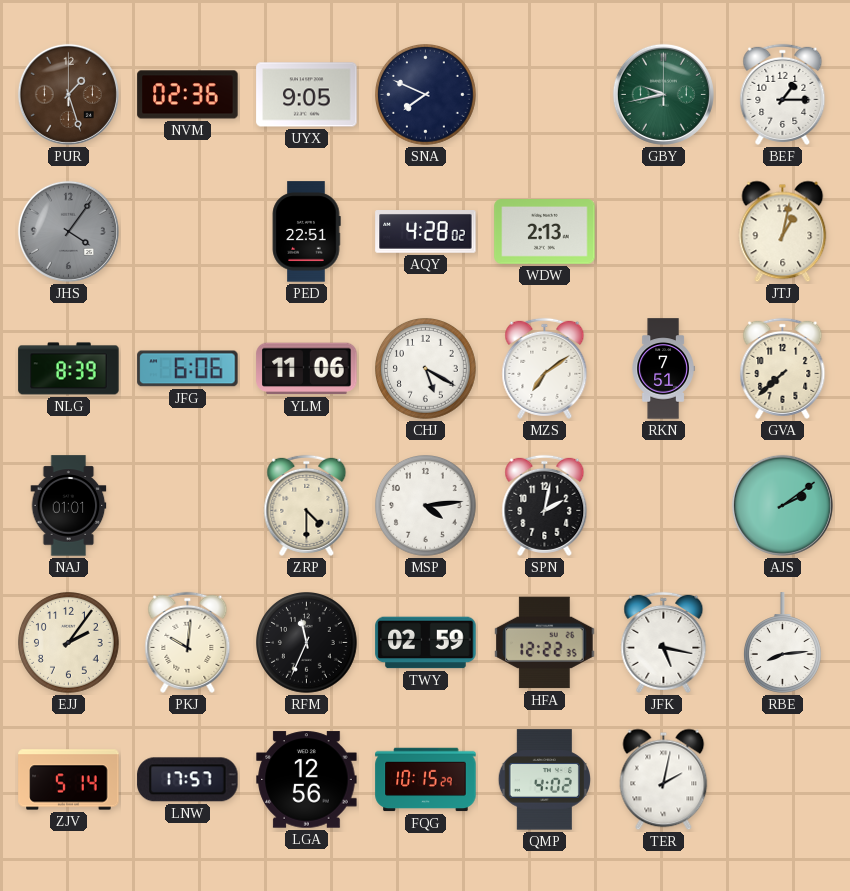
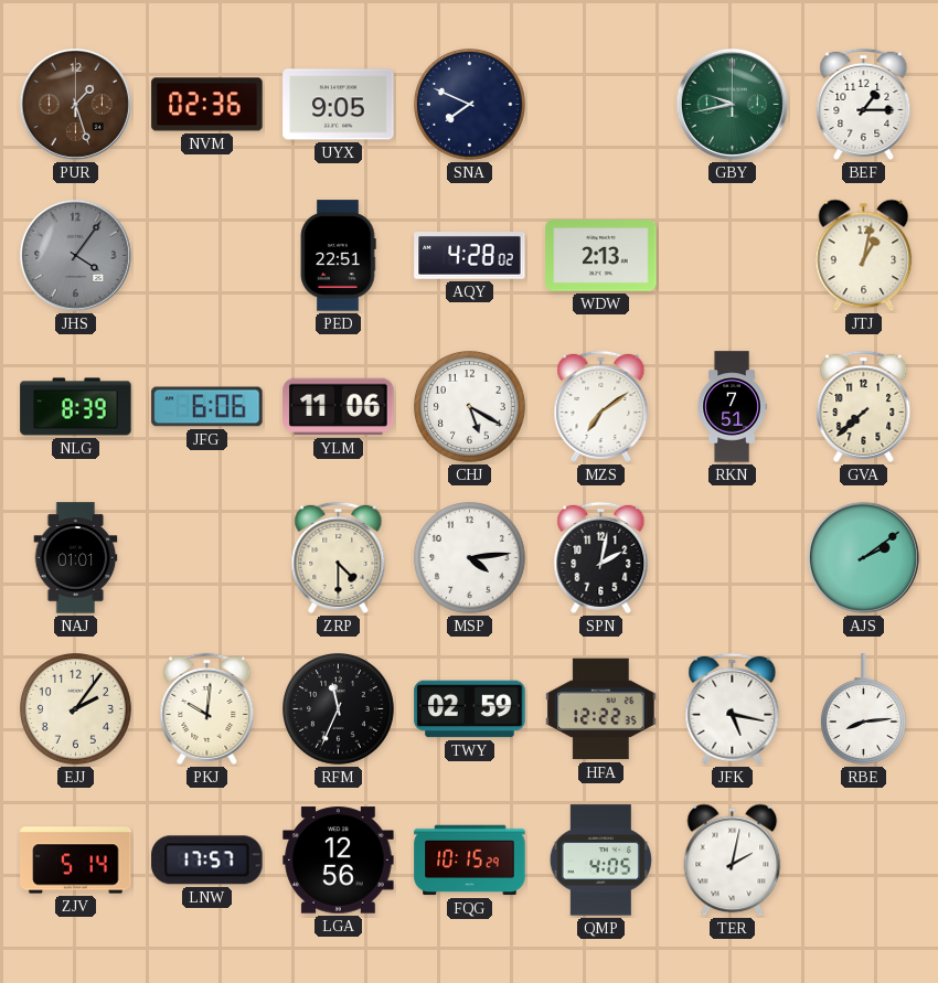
QMP: 4:02 -> 4:05 (600, 861)
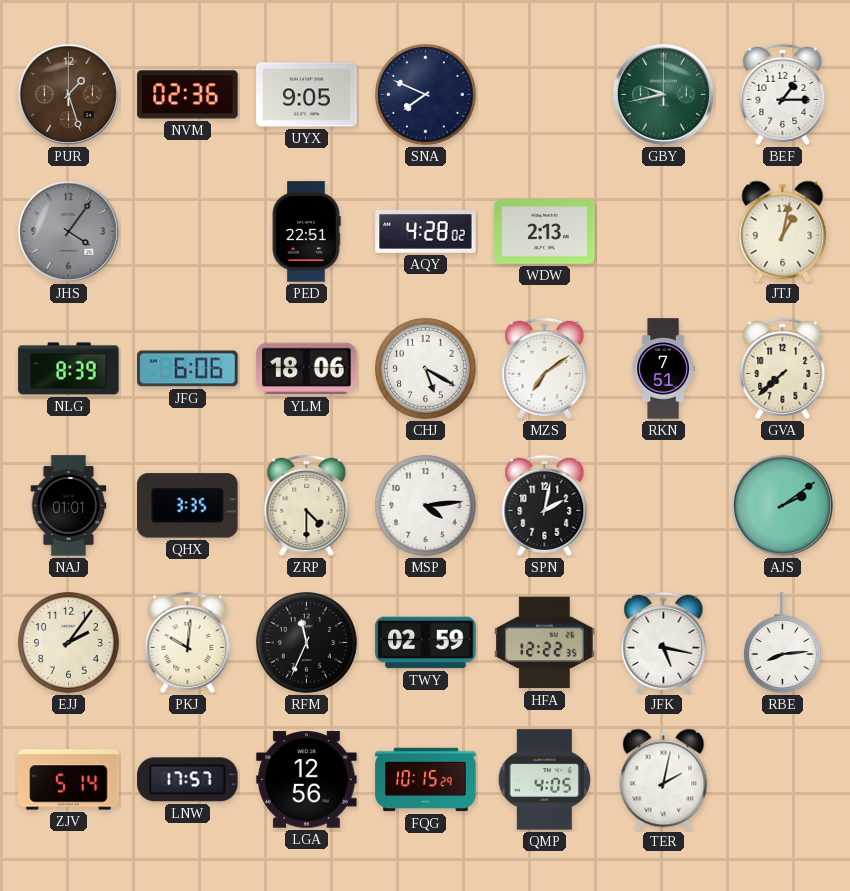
YLM: 11:06 -> 18:06 (307, 369)
QHX: none -> 3:35 (188, 506)
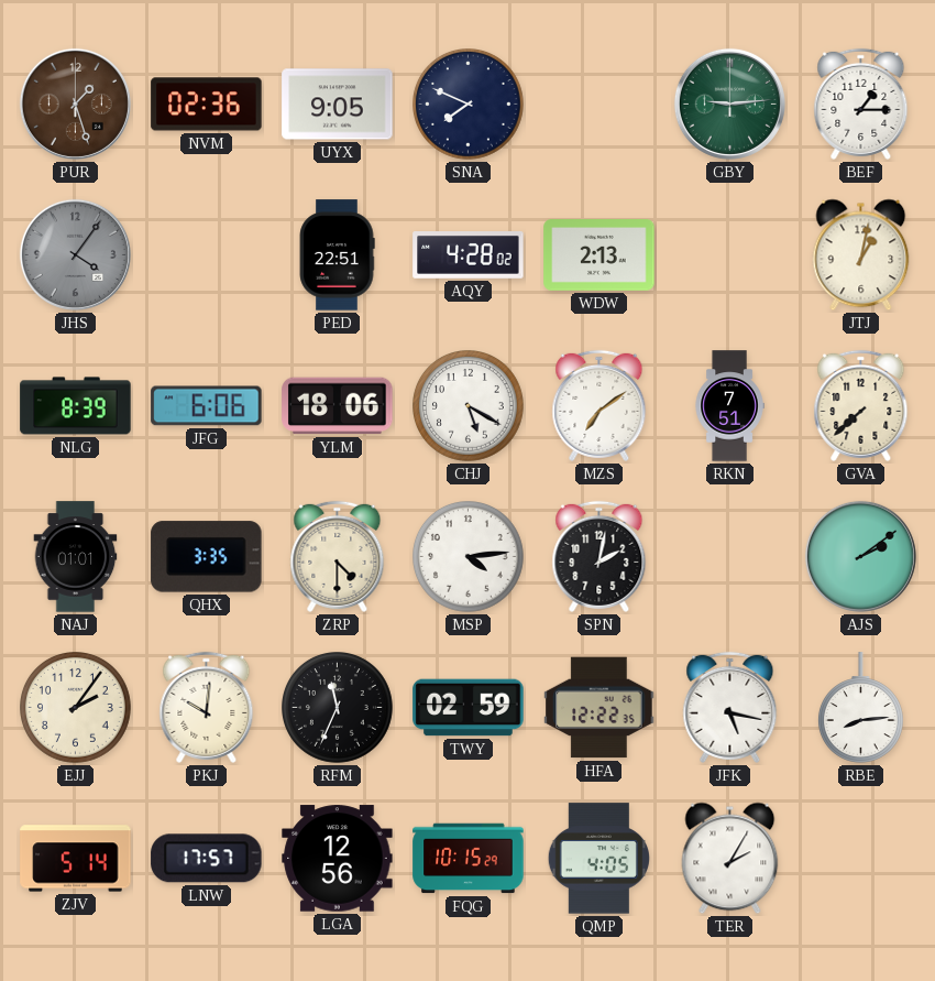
GBY: 9:43 -> 9:14 (729, 103)
TER: 2:02 -> 2:05 (730, 859)
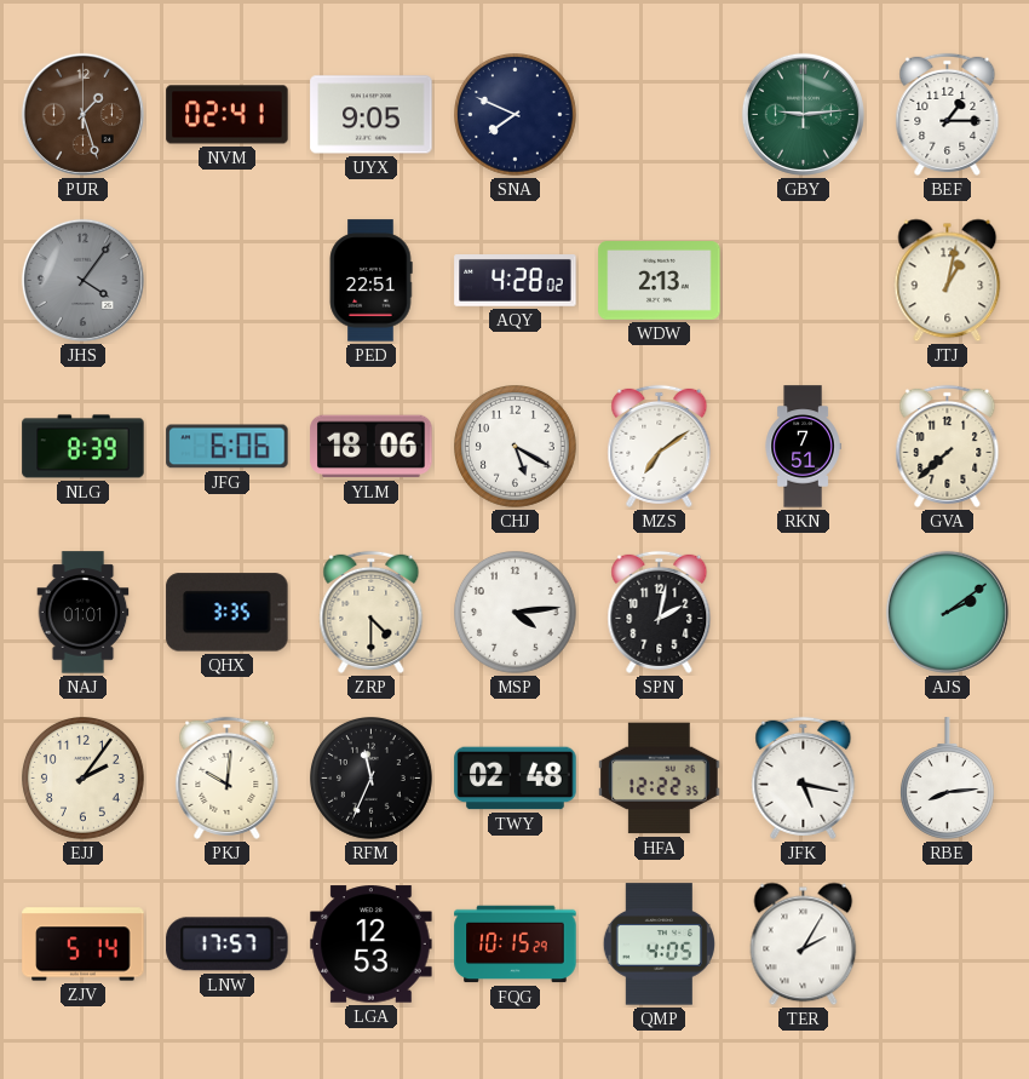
NVM: 02:36 -> 02:41 (228, 115)
TWY: 02:59 -> 02:48 (516, 779)
LGA: 12:56 -> 12:53 (372, 945)
